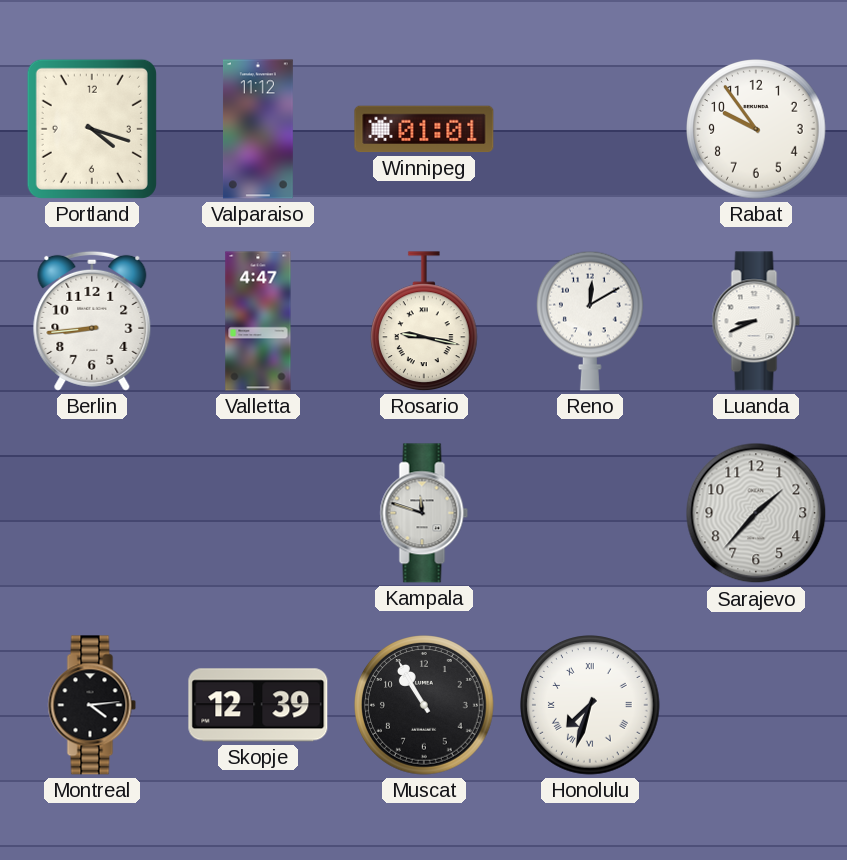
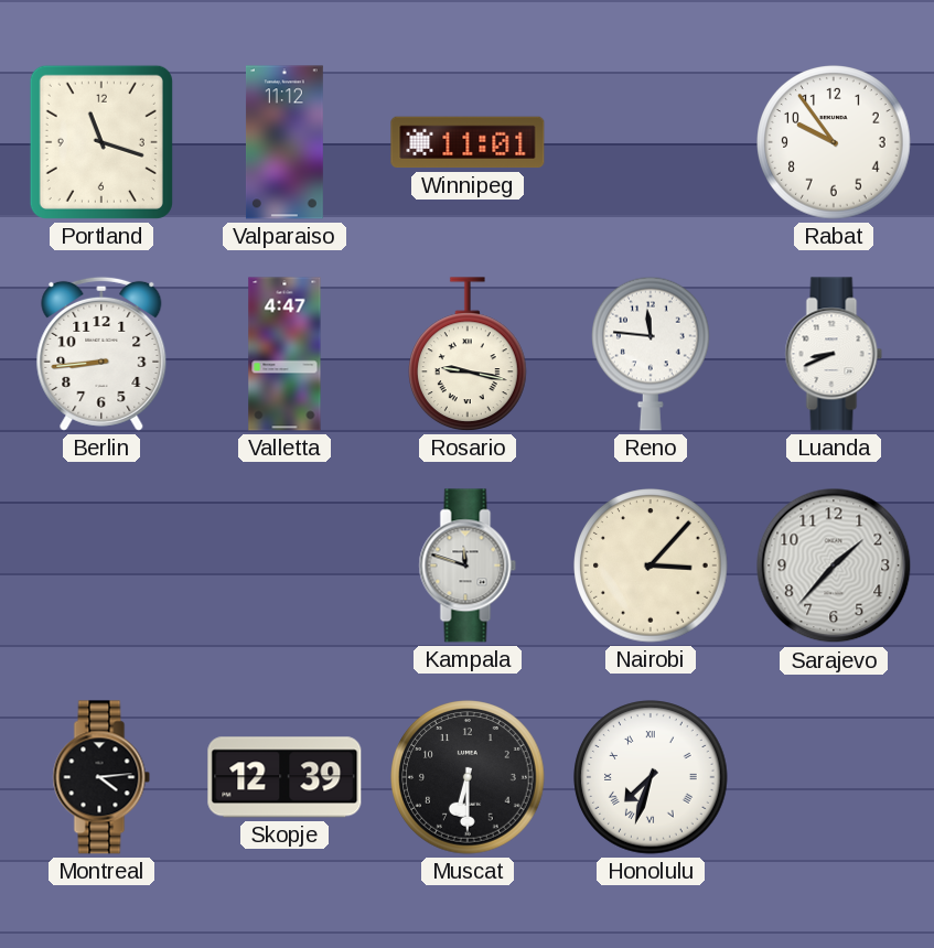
Portland: 4:18 -> 11:18 (101, 142)
Winnipeg: 01:01 -> 11:01 (468, 142)
Reno: 12:10 -> 11:46 (652, 354)
Nairobi: none -> 3:07 (651, 565)
Muscat: 10:55 -> 6:30 (468, 777)
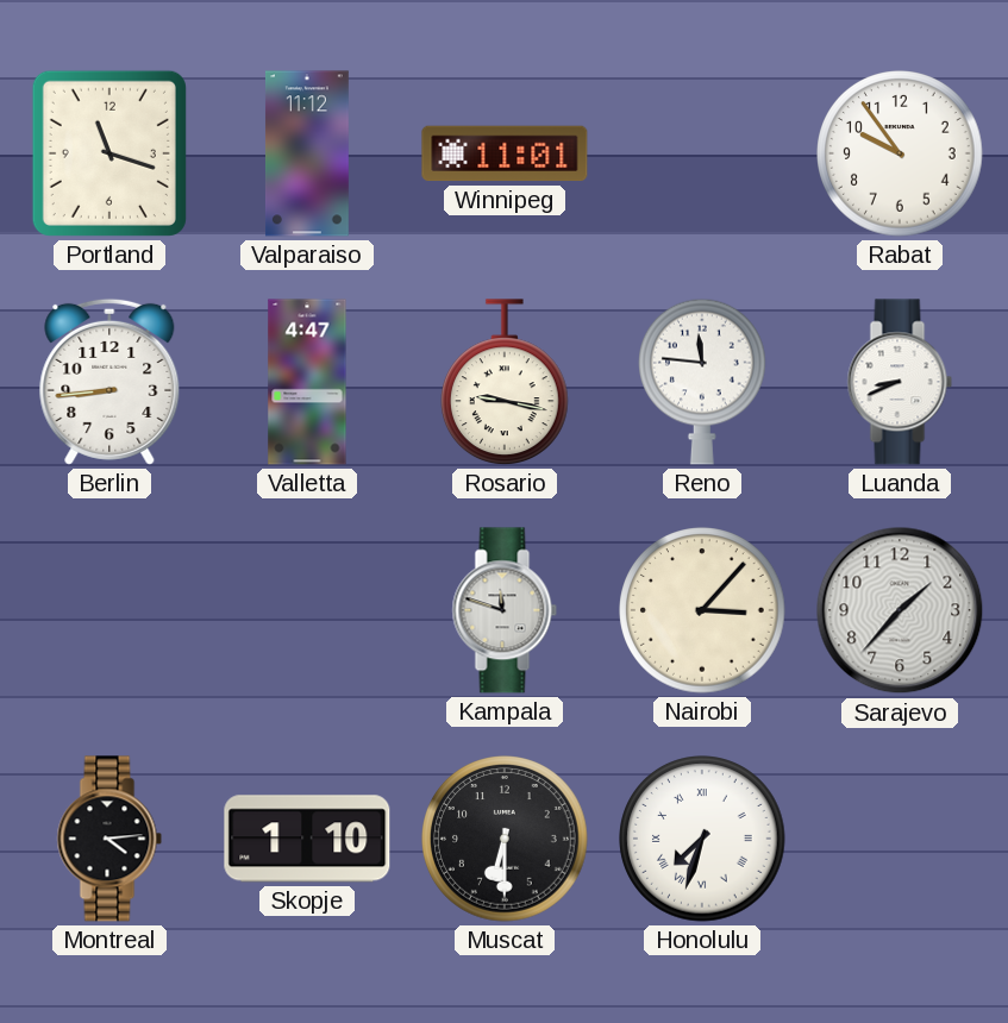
Skopje: 12:39 -> 1:10 (307, 839)
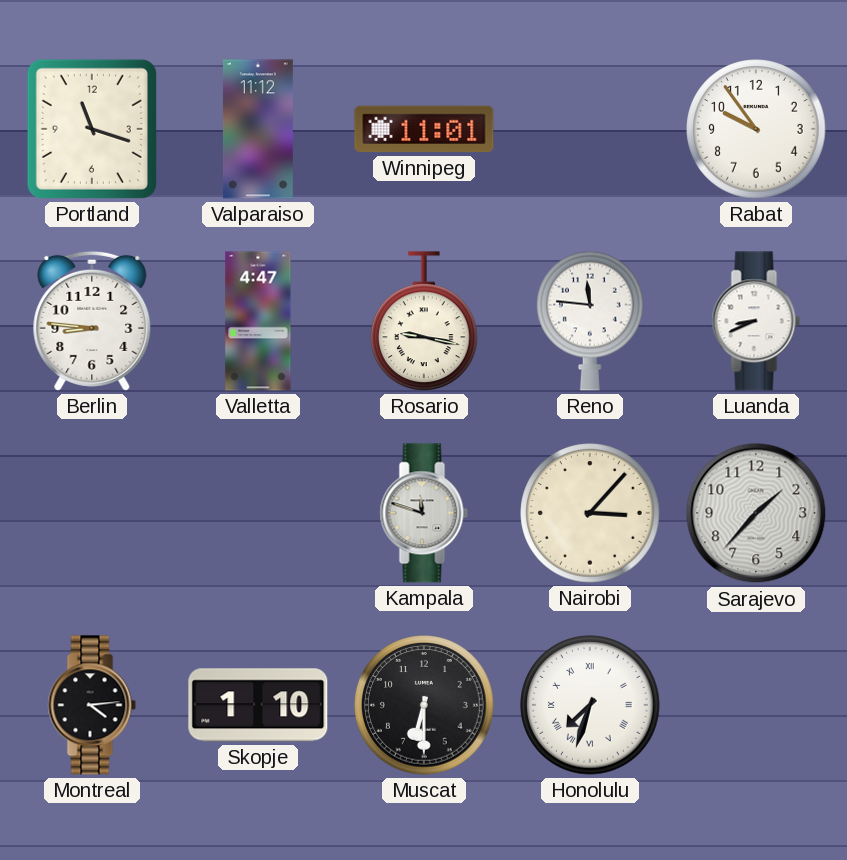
Berlin: 8:44 -> 8:46 (92, 321)
